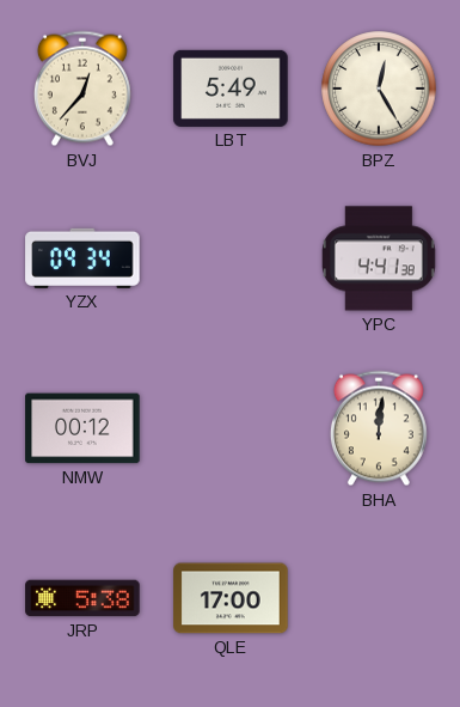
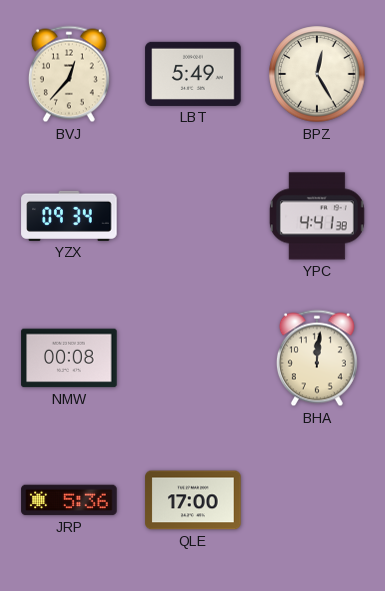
NMW: 00:12 -> 00:08 (69, 358)
JRP: 5:38 -> 5:36 (69, 500)
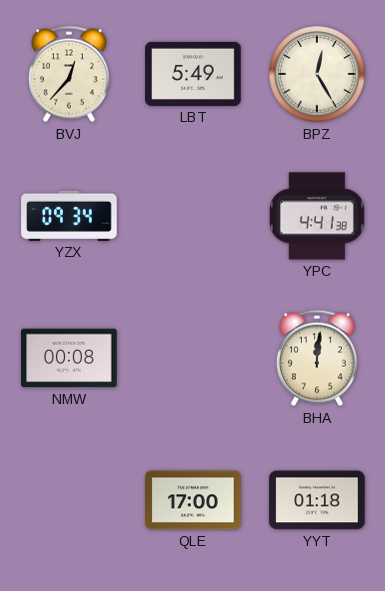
JRP: 5:36 -> none (69, 500)
YYT: none -> 01:18 (317, 500)
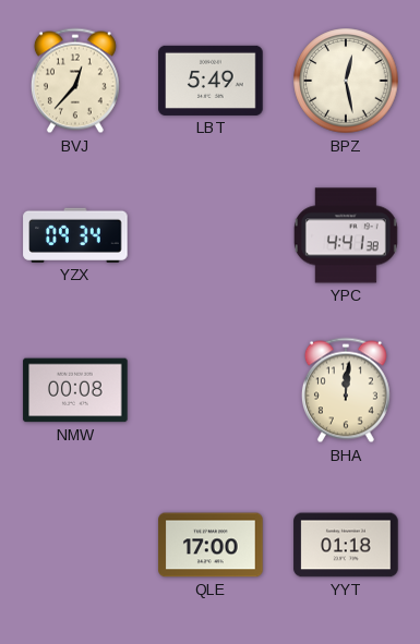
BPZ: 12:25 -> 12:28 (346, 81)
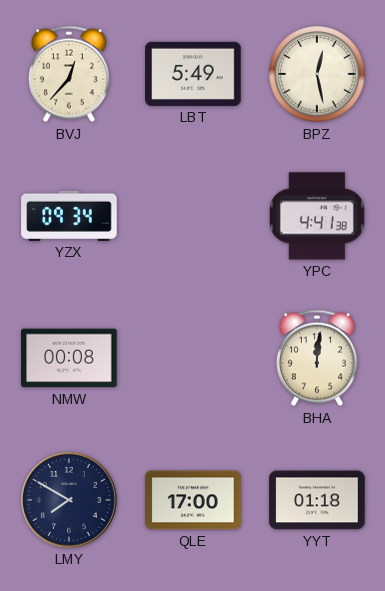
LMY: none -> 7:50 (70, 501)
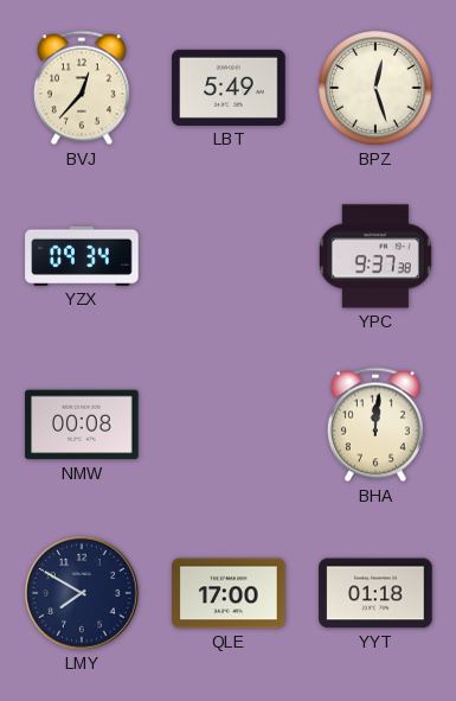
BPZ: 12:28 -> 12:27 (375, 88)
YPC: 4:41 -> 9:37 (375, 256)
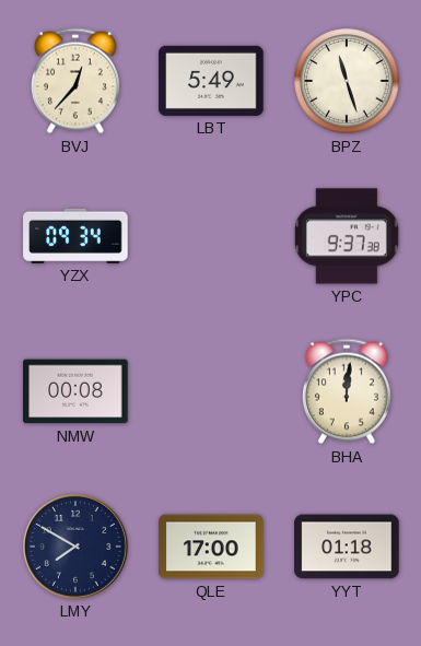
BPZ: 12:27 -> 11:27 (347, 81)
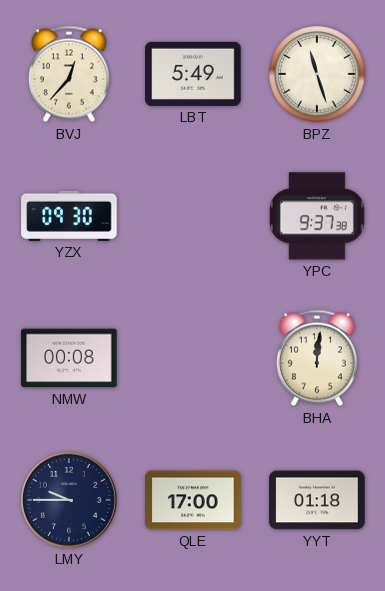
YZX: 09:34 -> 09:30 (69, 216)
LMY: 7:50 -> 9:45 (70, 501)
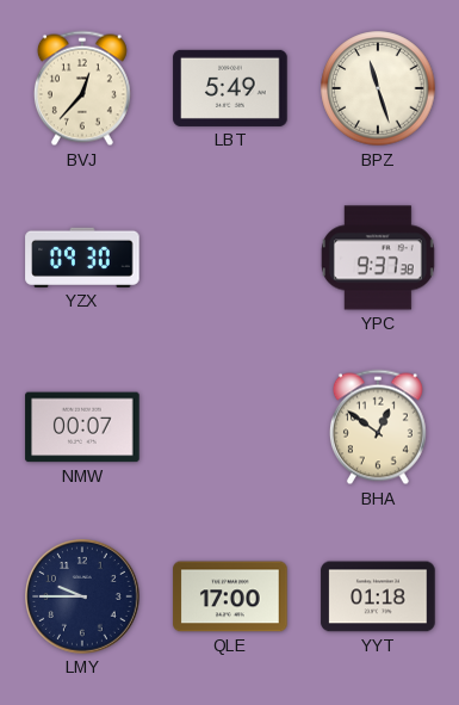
NMW: 00:08 -> 00:07 (82, 427)
BHA: 12:01 -> 12:51 (378, 427)
